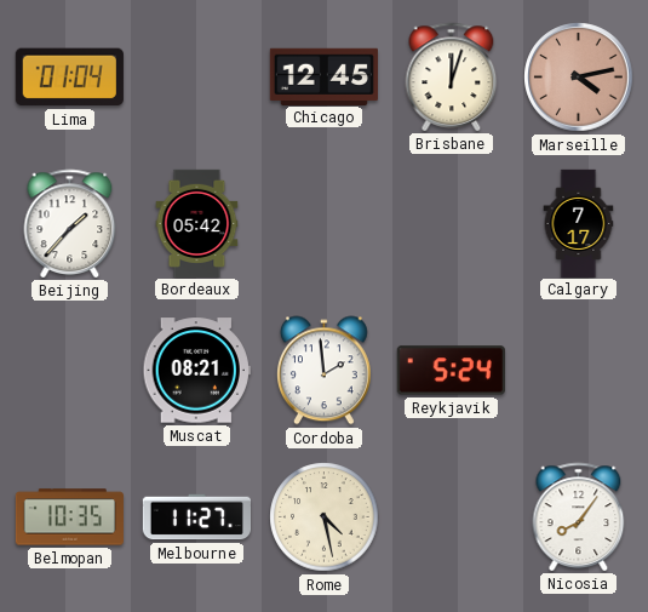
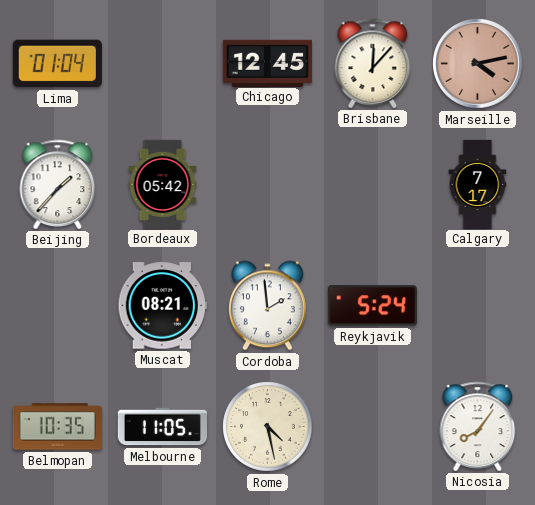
Brisbane: 12:03 -> 12:07 (373, 63)
Melbourne: 11:27 -> 11:05 (162, 427)
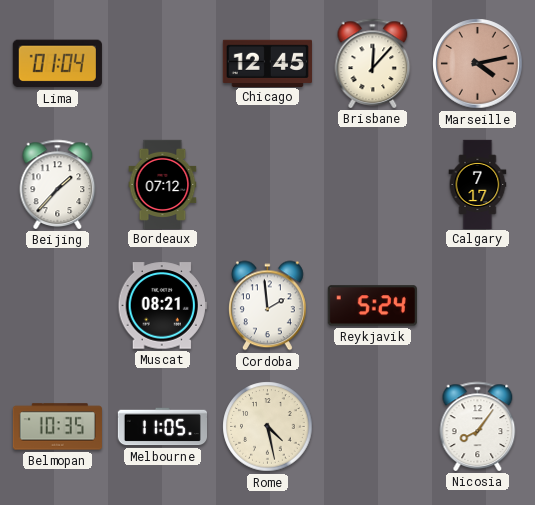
Bordeaux: 05:42 -> 07:12 (163, 184)
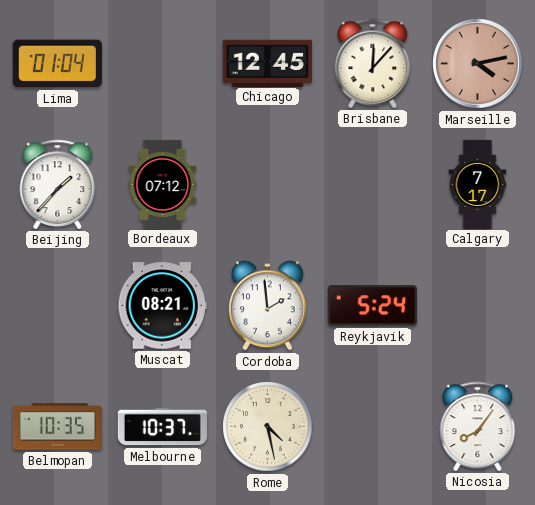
Melbourne: 11:05 -> 10:37 (162, 427)
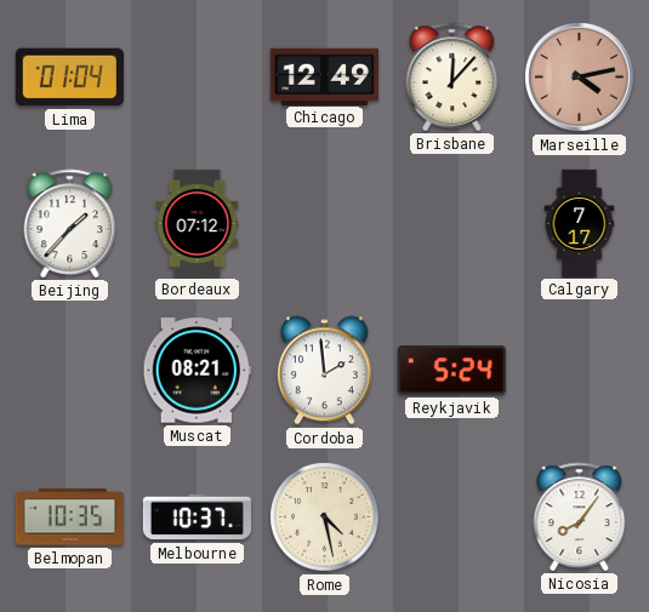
Chicago: 12:45 -> 12:49 (324, 76)
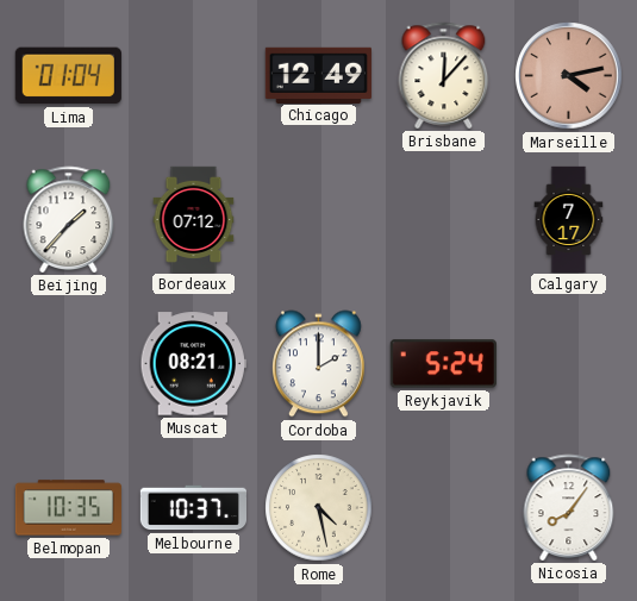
Cordoba: 1:59 -> 2:00 (318, 364)
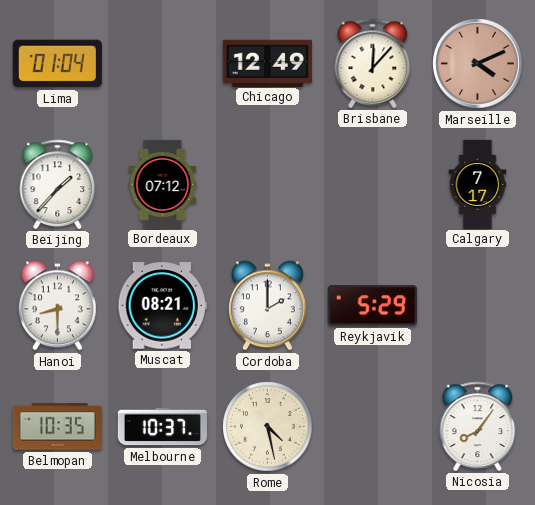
Marseille: 4:13 -> 4:11 (478, 64)
Hanoi: none -> 8:30 (57, 306)
Reykjavik: 5:24 -> 5:29 (372, 306)
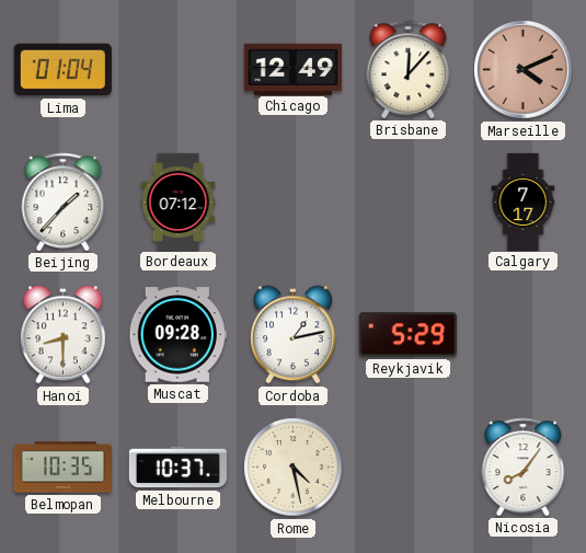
Muscat: 08:21 -> 09:28 (177, 335)
Cordoba: 2:00 -> 1:13 (292, 335)
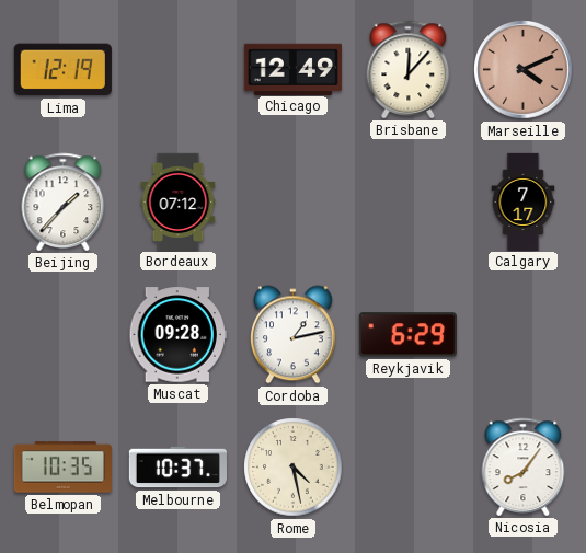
Lima: 01:04 -> 12:19 (62, 70)
Hanoi: 8:30 -> none (62, 335)
Reykjavik: 5:29 -> 6:29 (407, 335)
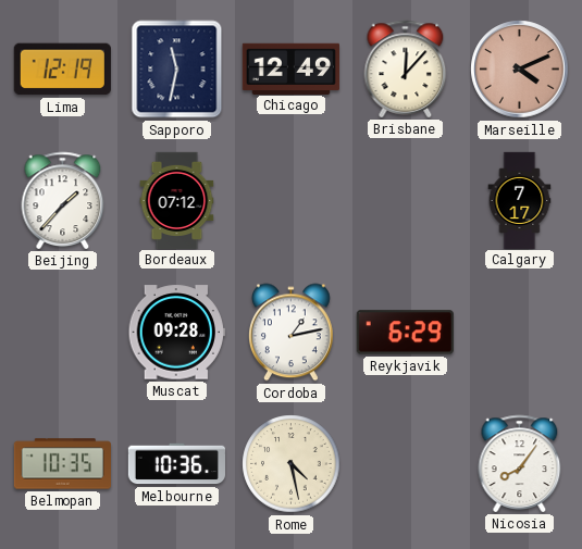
Sapporo: none -> 11:32 (177, 70)
Melbourne: 10:37 -> 10:36 (176, 464)
